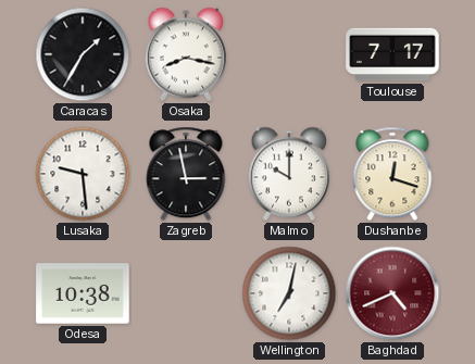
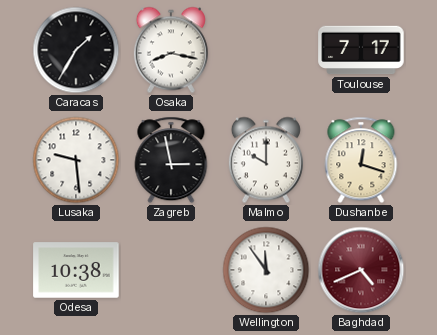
Wellington: 7:02 -> 11:54 (266, 270)
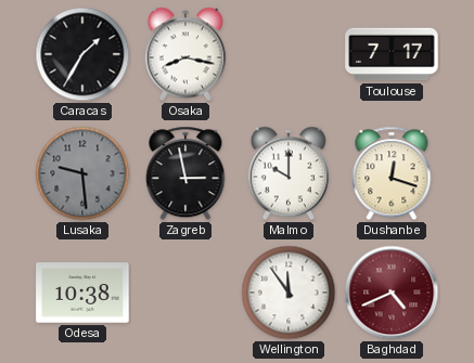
Lusaka dial: white -> grey (82, 173)
